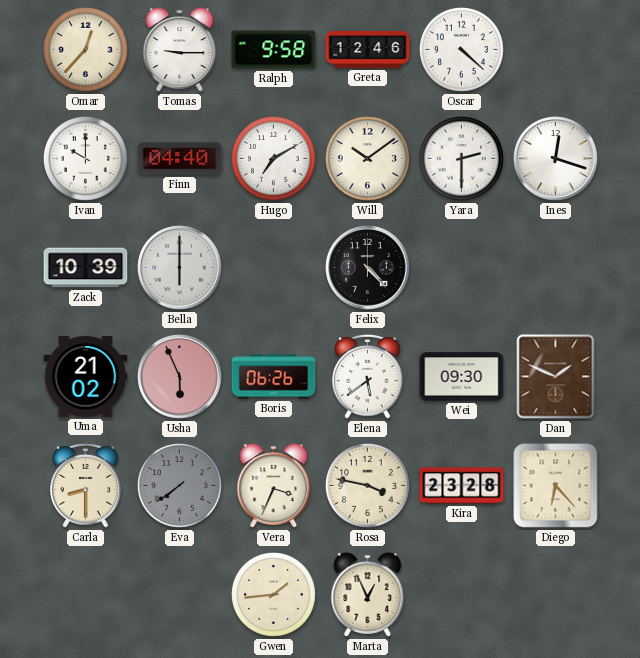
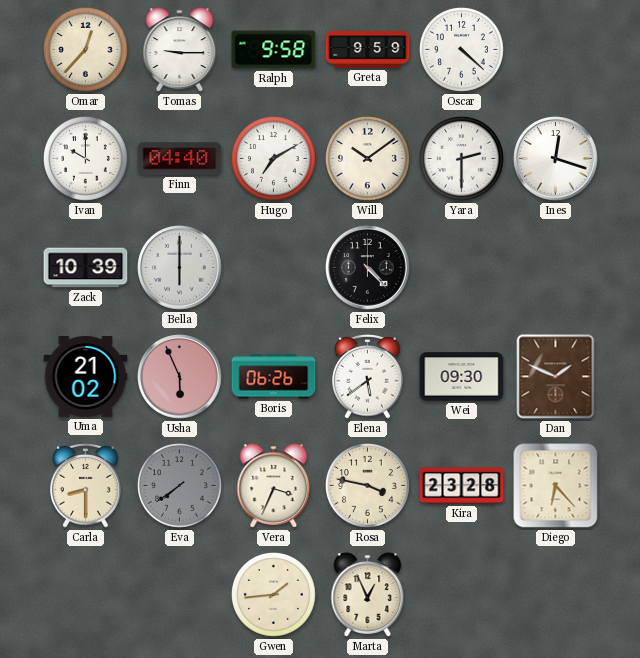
Greta: 12:46 -> 9:59 (368, 50)
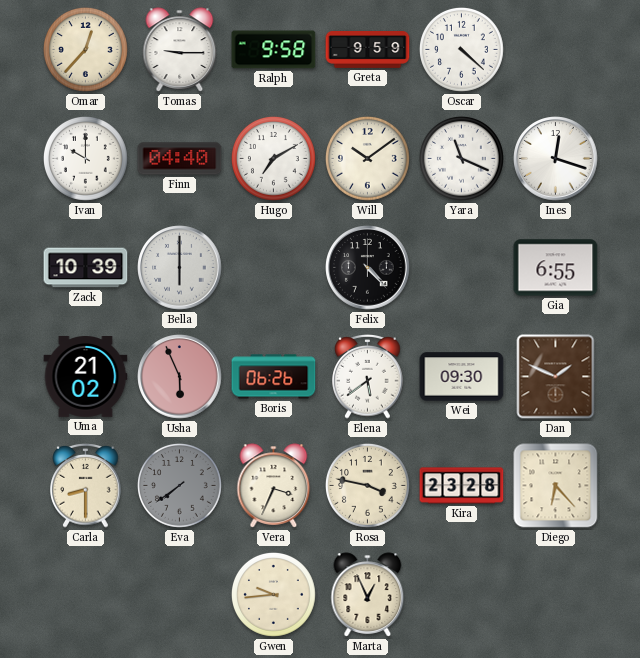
Yara: 2:30 -> 11:19 (461, 158)
Gia: none -> 6:55 (556, 268)
Gwen: 1:44 -> 9:44 (273, 594)
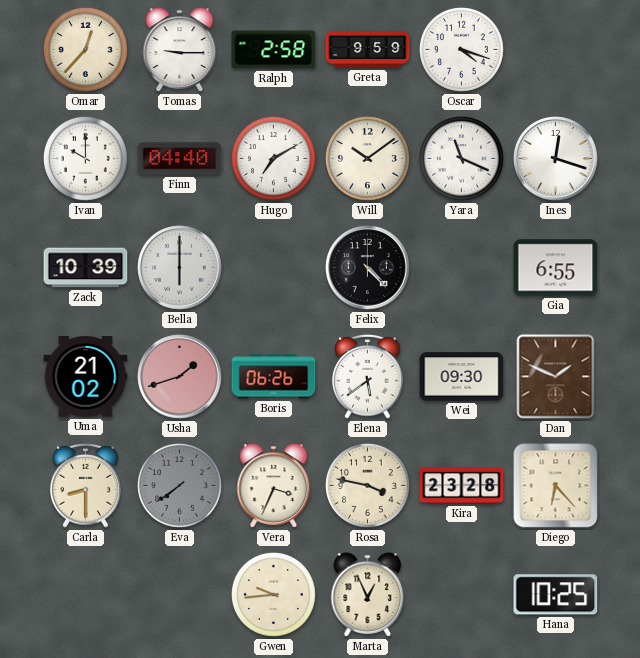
Ralph: 9:58 -> 2:58 (274, 50)
Oscar: 4:22 -> 4:18 (461, 49)
Usha: 5:56 -> 1:42 (180, 377)
Hana: none -> 10:25 (556, 595)
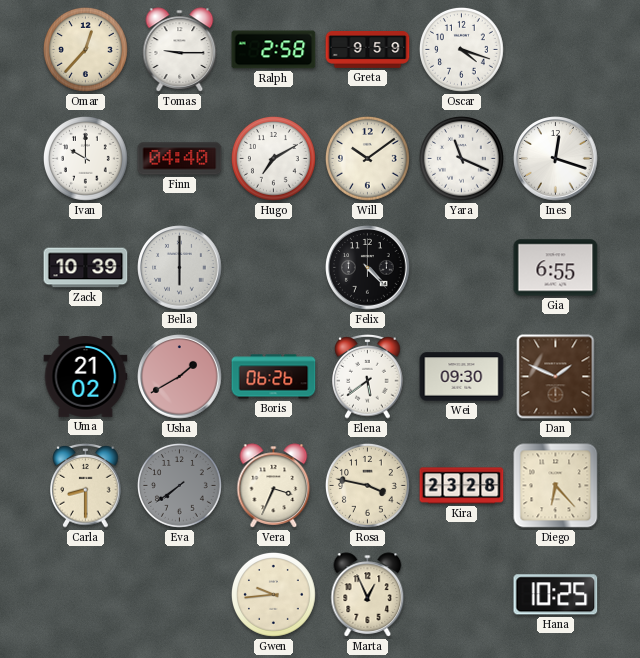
Usha: 1:42 -> 1:40 (180, 377)
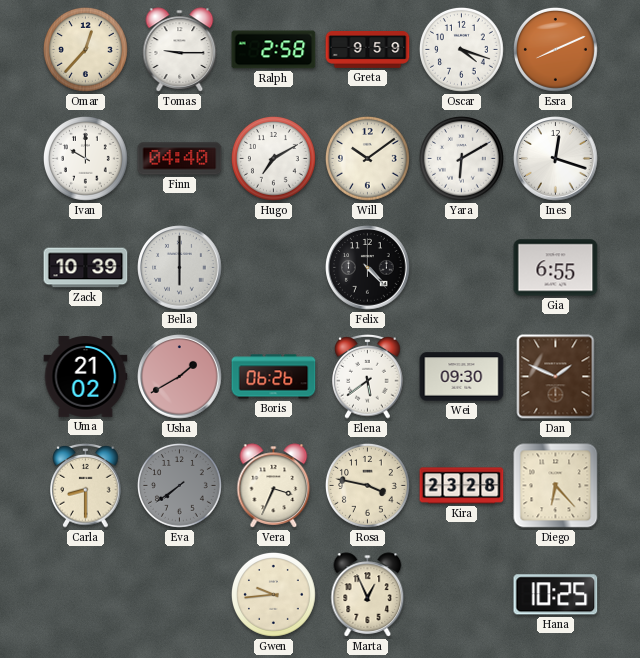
Esra: none -> 8:11 (555, 49)
Yara: 11:19 -> 6:10 (461, 158)
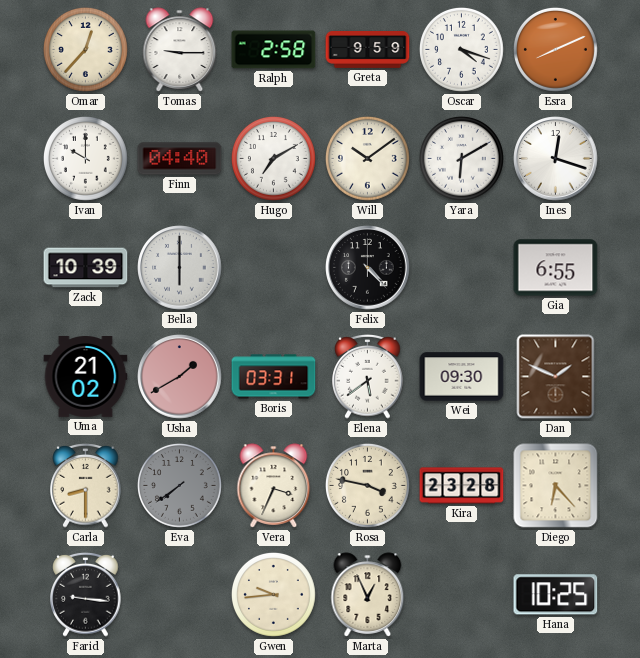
Boris: 06:26 -> 03:31 (274, 377)
Farid: none -> 9:16 (86, 595)
